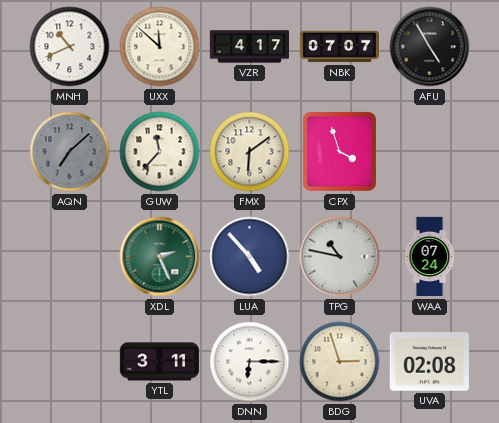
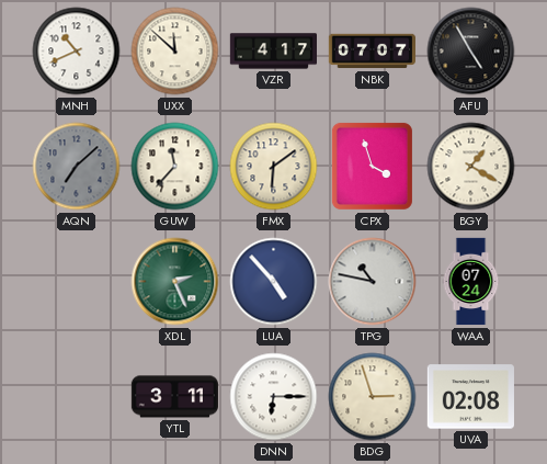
BGY: none -> 1:20 (471, 167)
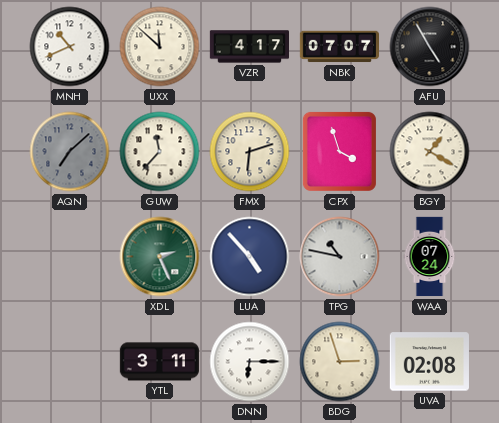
FMX: 6:09 -> 6:12 (250, 152)
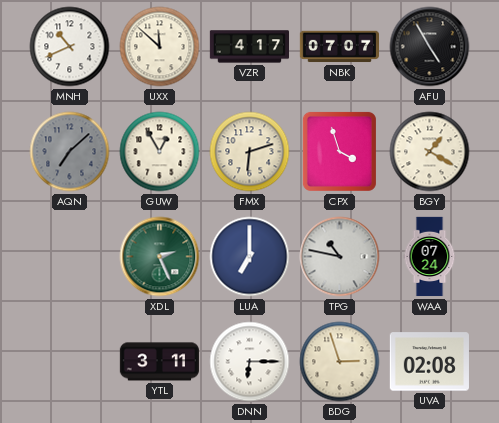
GUW: 11:37 -> 12:55 (160, 152)
LUA: 4:53 -> 7:00 (250, 257)
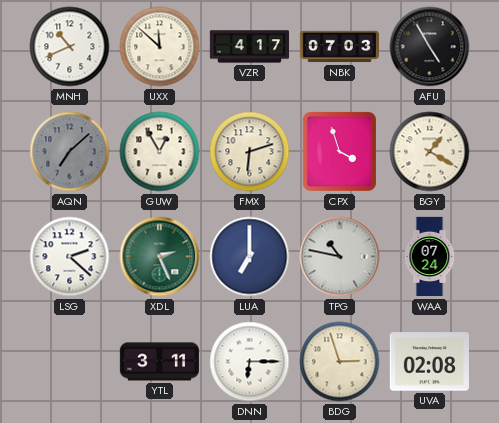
NBK: 07:07 -> 07:03 (339, 47)
LSG: none -> 2:22 (70, 257)
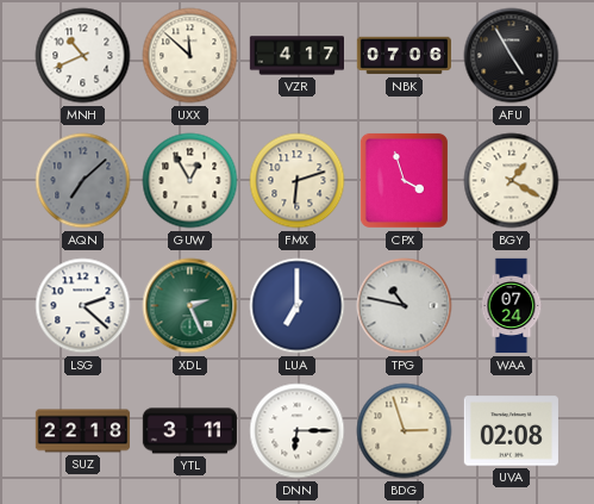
NBK: 07:03 -> 07:06 (404, 56)
SUZ: none -> 22:18 (82, 431)
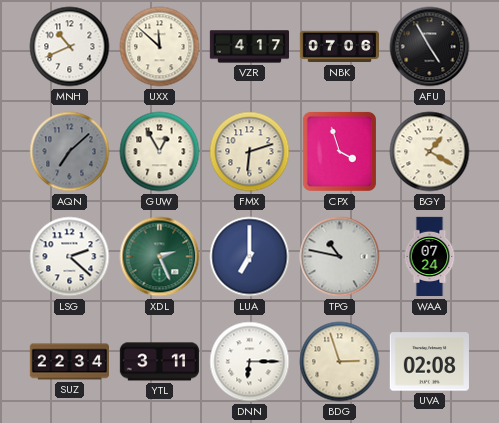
SUZ: 22:18 -> 22:34 (69, 362)
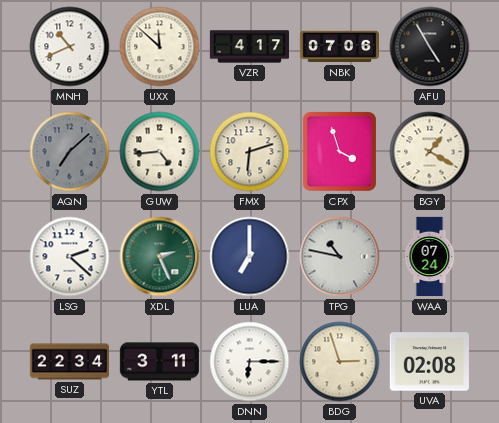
GUW: 12:55 -> 4:44 (160, 152)
